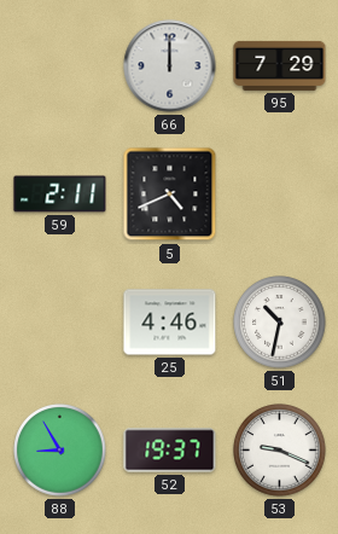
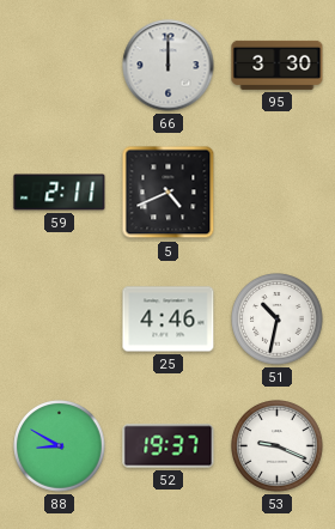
95: 7:29 -> 3:30 (278, 65)
88: 8:55 -> 8:50 (60, 446)
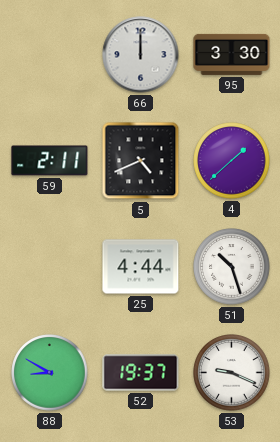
4: none -> 1:38 (232, 161)
25: 4:46 -> 4:44 (141, 267)
51: 10:32 -> 10:27 (232, 267)
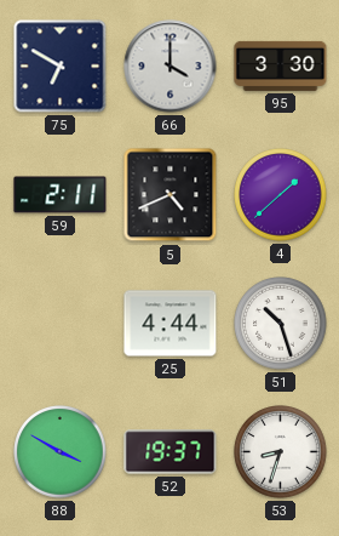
75: none -> 6:50 (61, 67)
66: 12:00 -> 4:00 (171, 67)
88: 8:50 -> 3:50 (61, 452)
53: 9:19 -> 8:33 (281, 452)
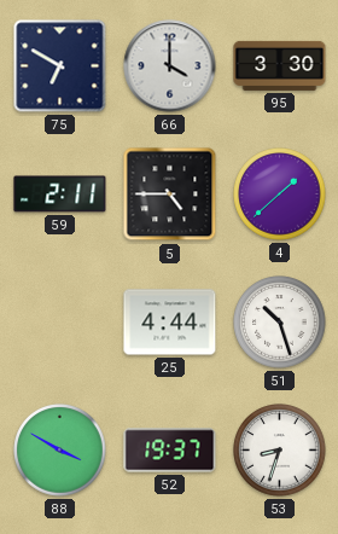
5: 4:41 -> 4:45 (170, 195)
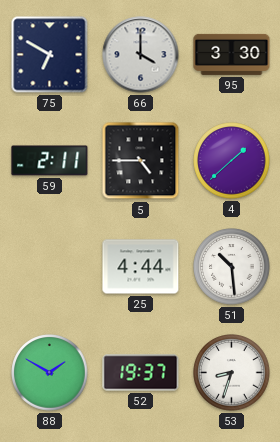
51: 10:27 -> 10:29 (232, 267)
88: 3:50 -> 1:50 (50, 373)
